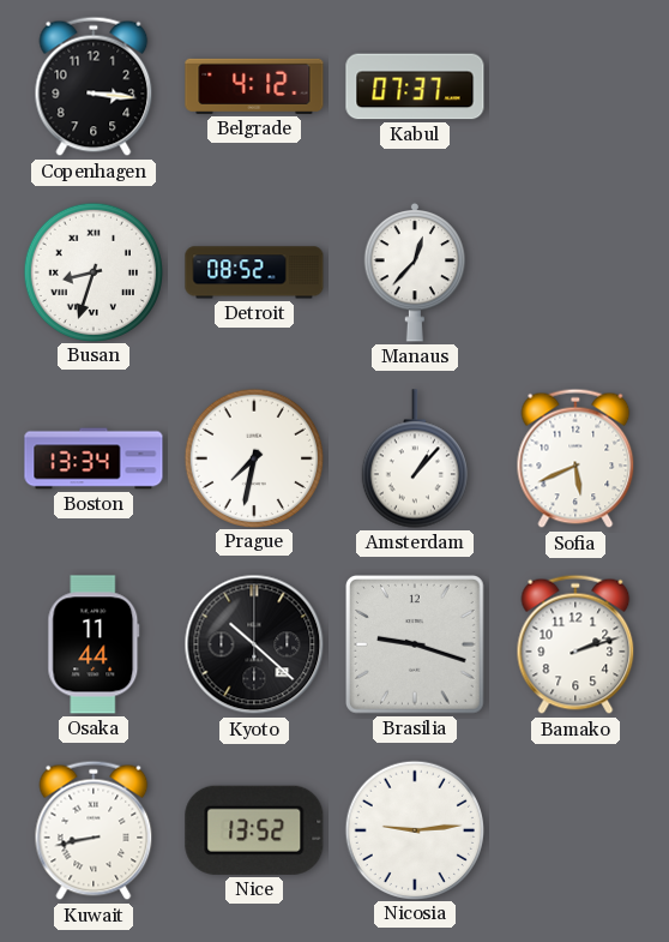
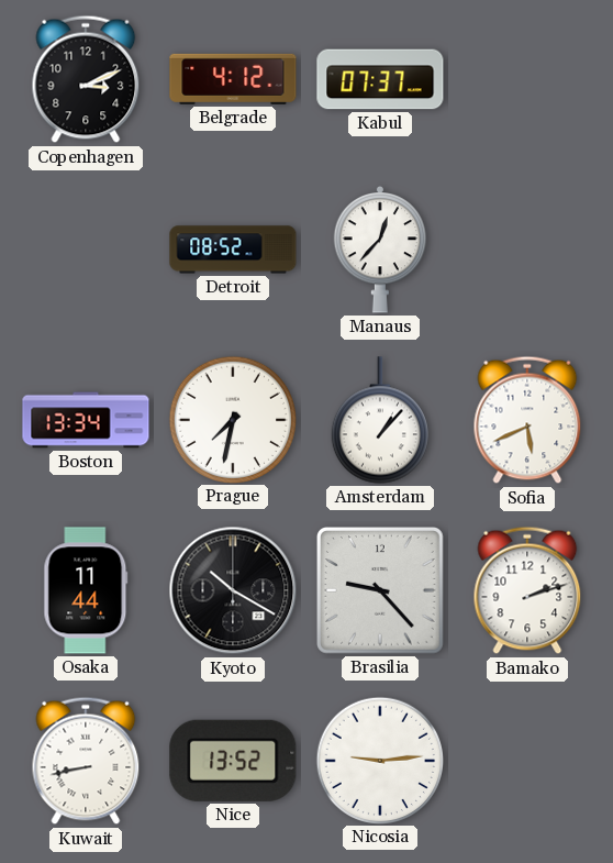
Copenhagen: 3:16 -> 3:11 (86, 79)
Busan: 8:33 -> none (92, 271)
Kyoto: 10:22 -> 10:20 (233, 590)
Brasilia: 9:18 -> 9:23 (381, 591)
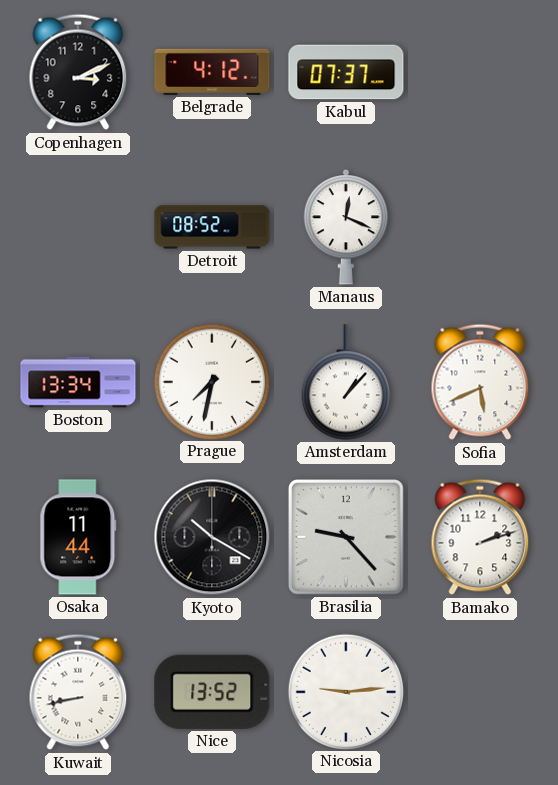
Manaus: 12:37 -> 12:19 (346, 227)
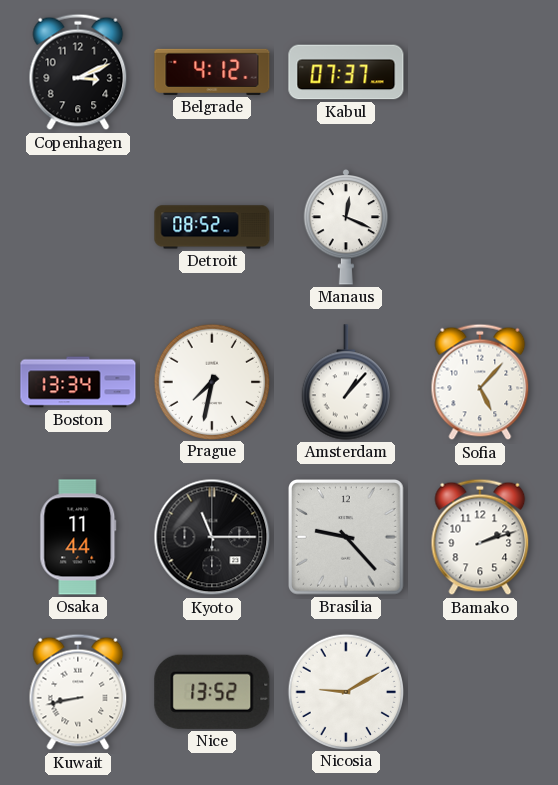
Sofia: 5:41 -> 5:07 (480, 382)
Kyoto: 10:20 -> 11:15 (212, 537)
Nicosia: 9:14 -> 9:10 (345, 691)
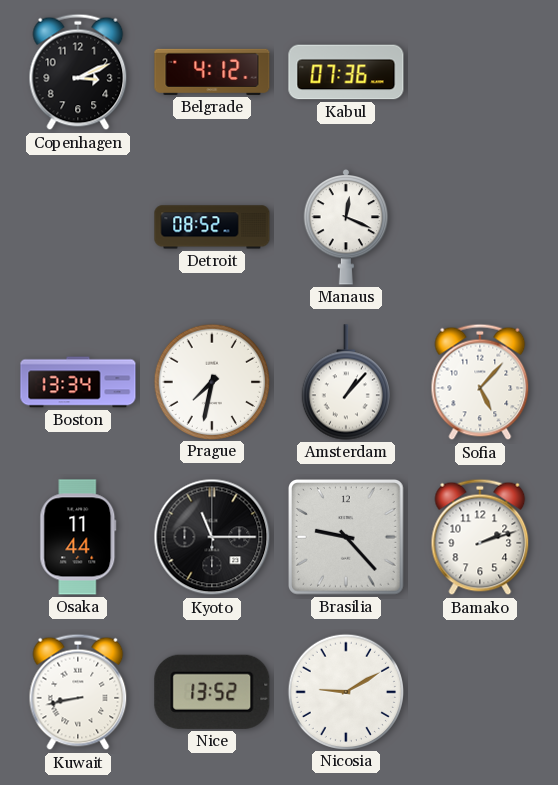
Kabul: 07:37 -> 07:36 (346, 72)
